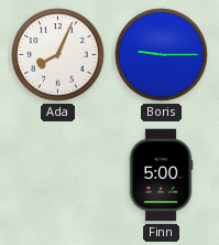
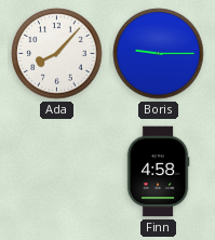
Ada: 8:04 -> 8:07 (57, 54)
Finn: 5:00 -> 4:58 (158, 172)
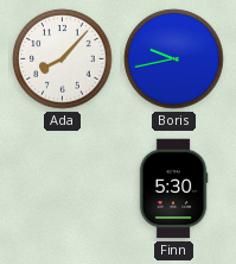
Boris: 9:15 -> 9:43 (174, 59)
Finn: 4:58 -> 5:30 (173, 189)
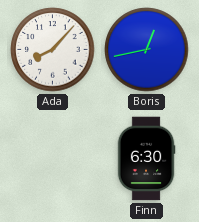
Boris: 9:43 -> 12:43 (147, 50)
Finn: 5:30 -> 6:30 (146, 159)
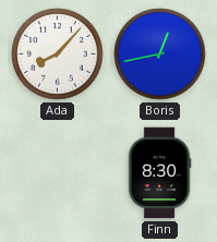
Finn: 6:30 -> 8:30 (159, 173)
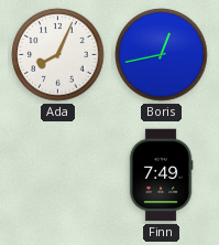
Ada: 8:07 -> 8:04 (58, 55)
Finn: 8:30 -> 7:49 (161, 175)
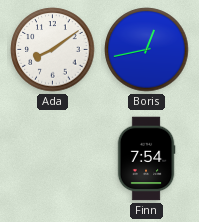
Ada: 8:04 -> 8:09 (53, 50)
Finn: 7:49 -> 7:54 (146, 159)
